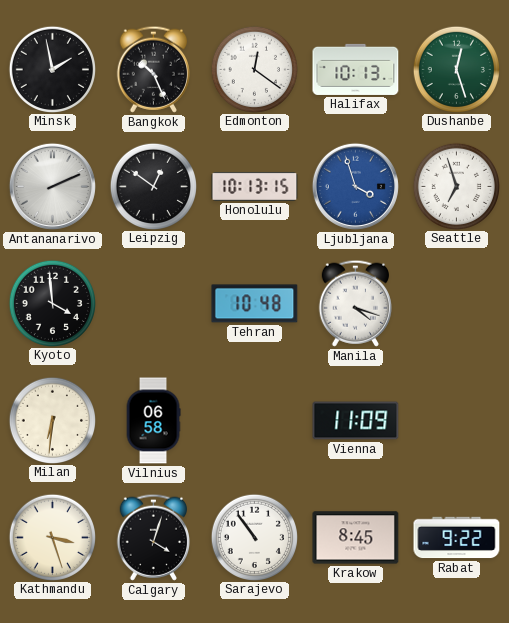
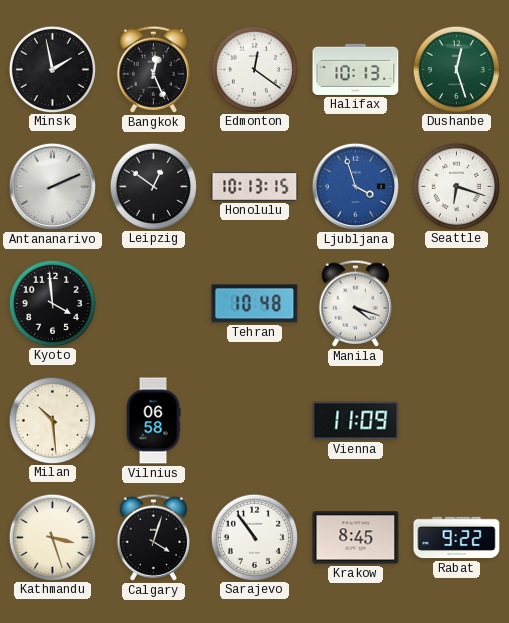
Bangkok: 10:26 -> 12:26 (153, 69)
Seattle: 6:57 -> 6:18 (456, 186)
Milan: 6:31 -> 10:29 (52, 420)
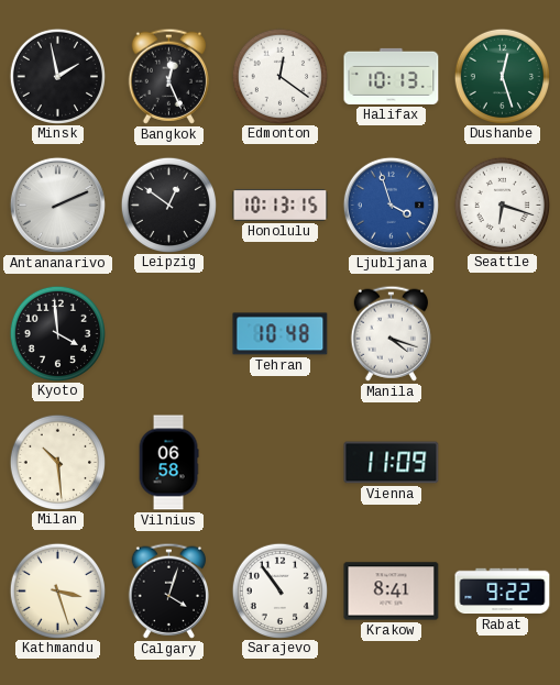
Krakow: 8:45 -> 8:41 (392, 592)
